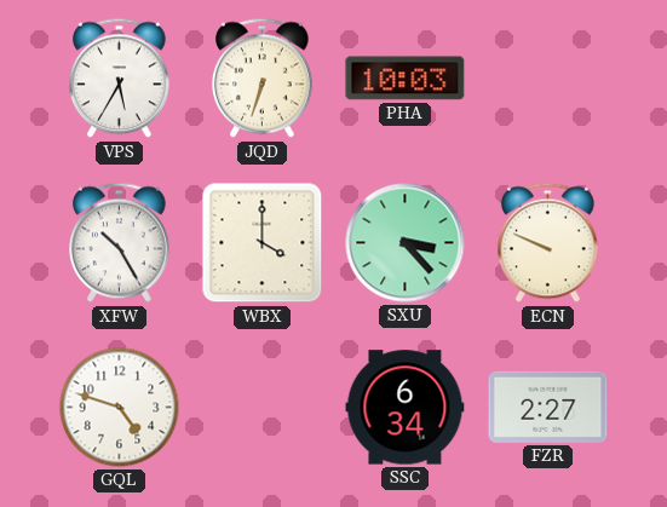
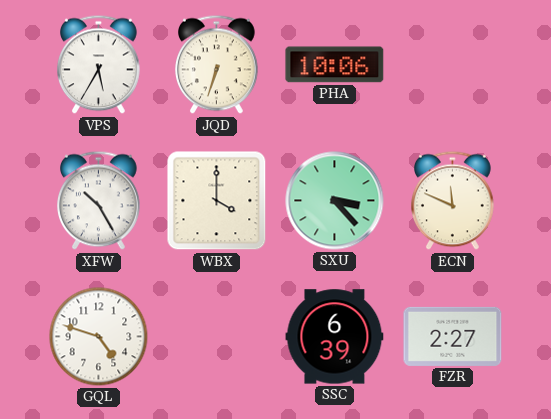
PHA: 10:03 -> 10:06 (335, 65)
ECN: 9:49 -> 11:49 (453, 201)
SSC: 6:34 -> 6:39 (335, 337)
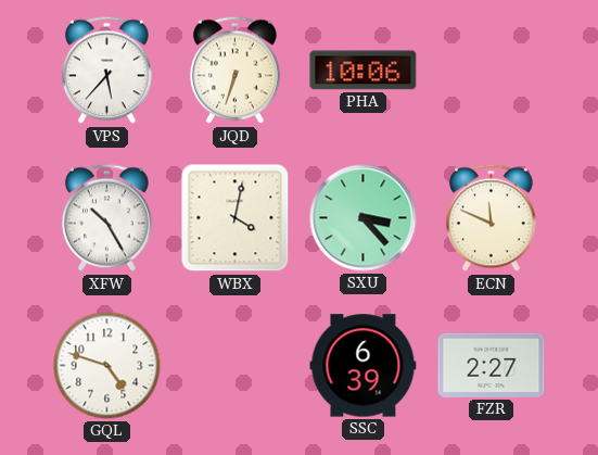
VPS: 5:35 -> 5:37 (107, 71)
WBX: 4:00 -> 4:02 (236, 218)
